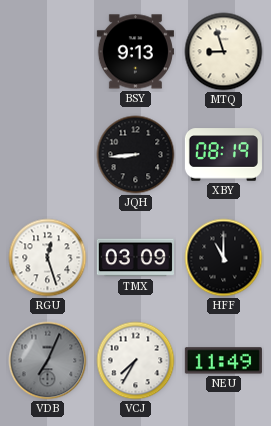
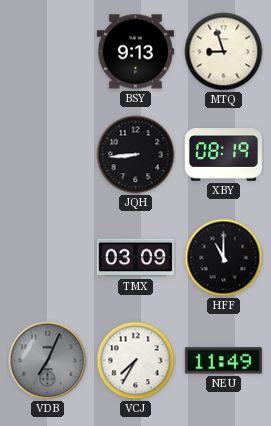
RGU: 12:27 -> none (48, 258)
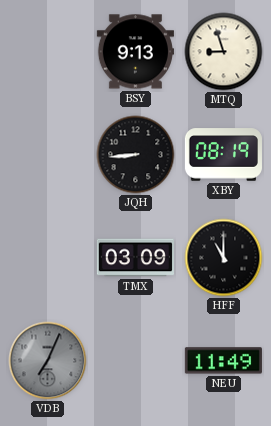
VCJ: 7:35 -> none (136, 361)
